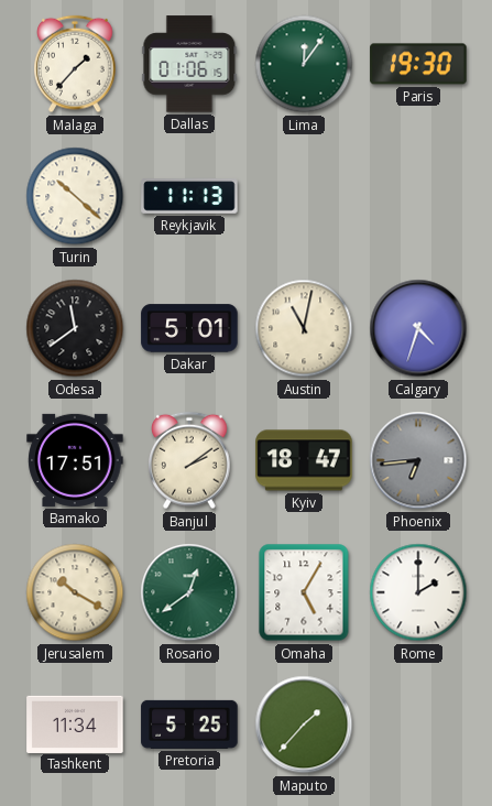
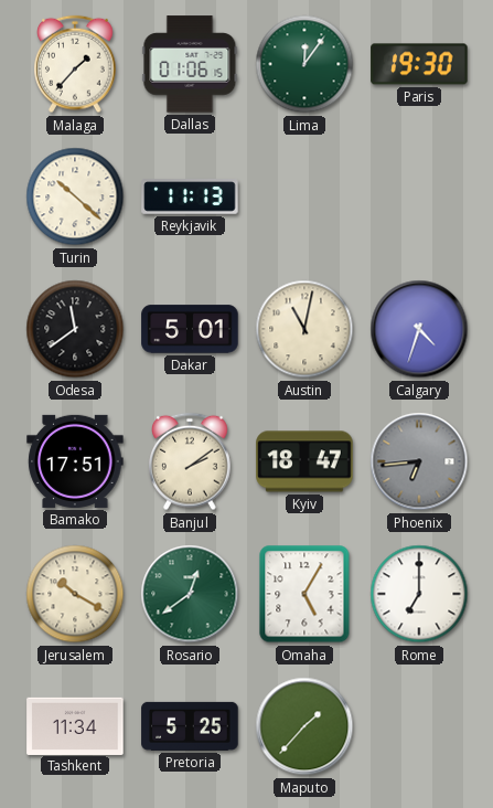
Rome: 2:00 -> 7:00 (419, 594)
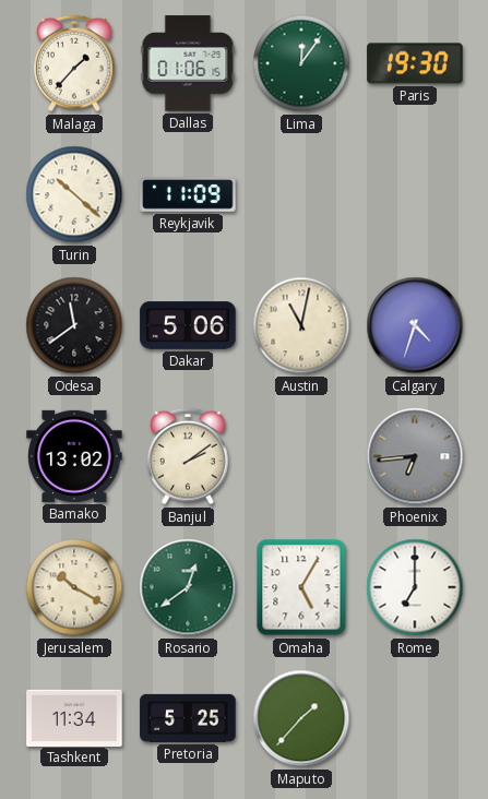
Reykjavik: 11:13 -> 11:09 (188, 194)
Dakar: 5:01 -> 5:06 (188, 325)
Bamako: 17:51 -> 13:02 (74, 456)
Kyiv: 18:47 -> none (304, 461)
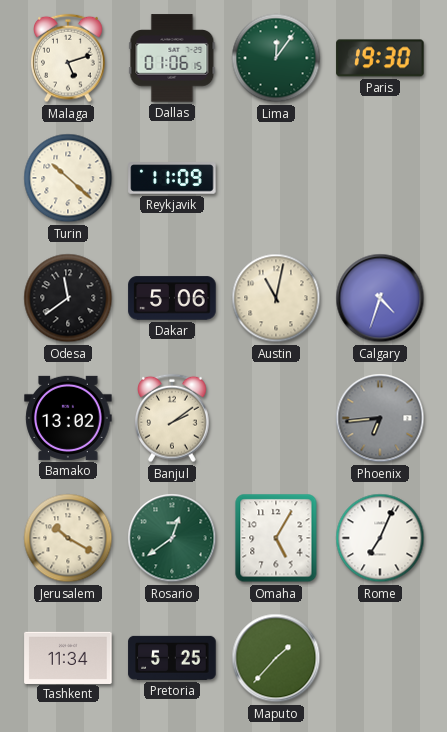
Malaga: 1:37 -> 5:12 (68, 58)
Rome: 7:00 -> 7:04 (380, 538)
